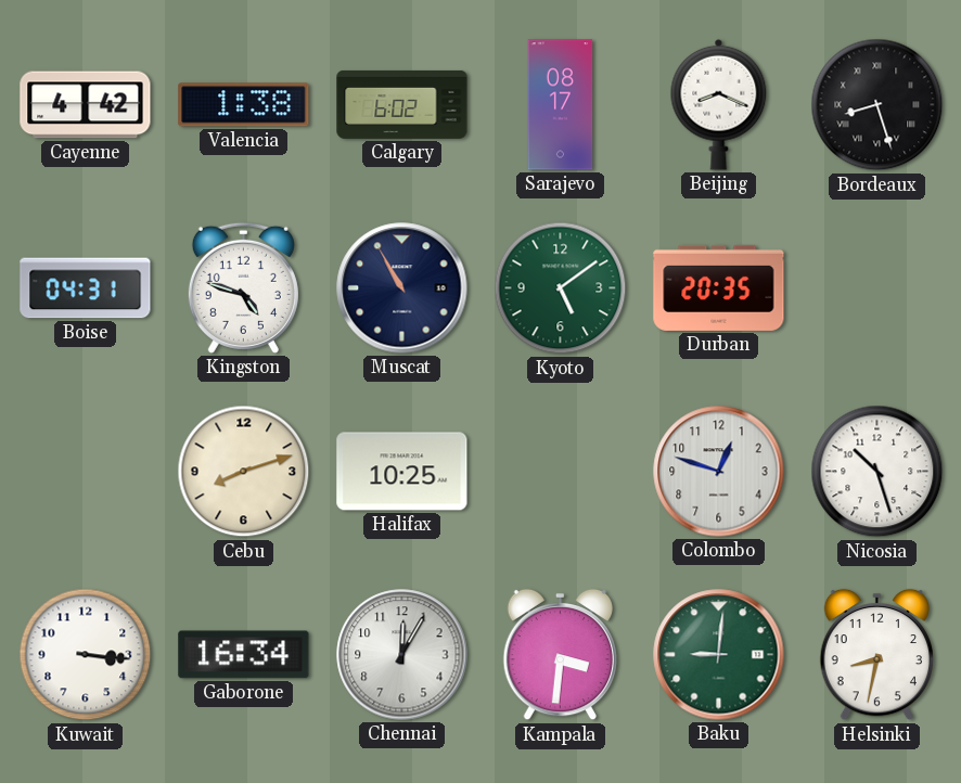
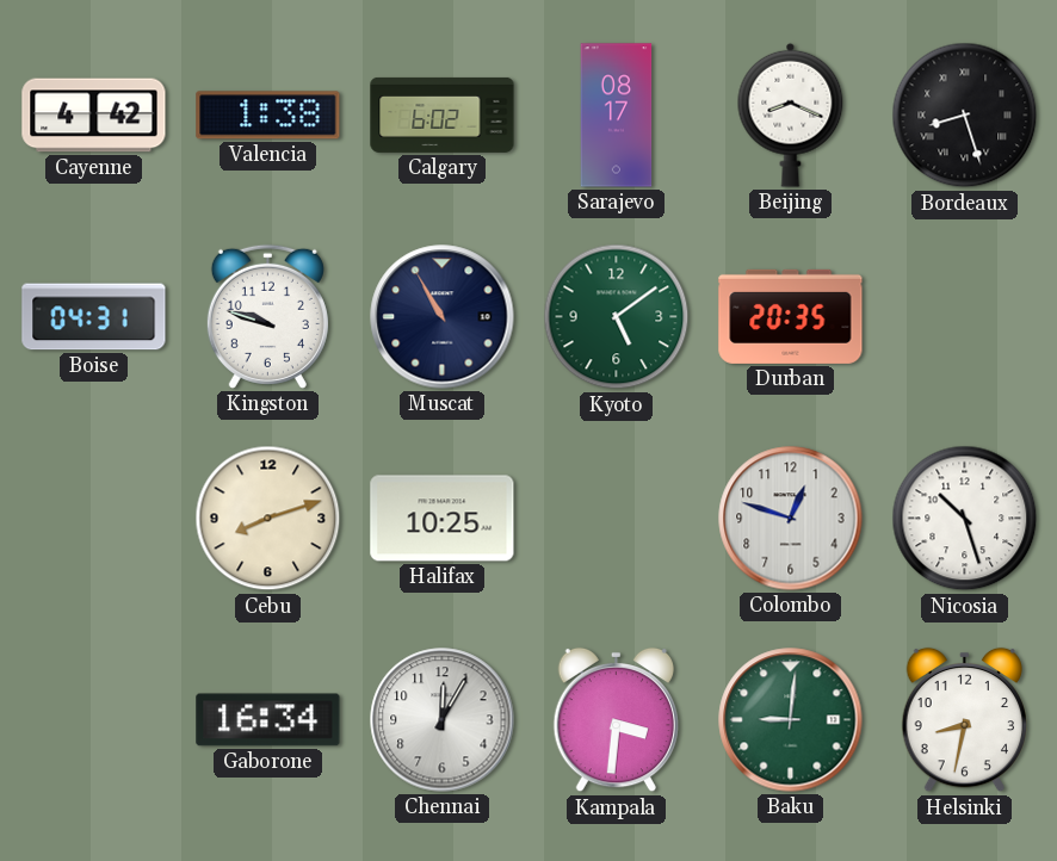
Kingston: 4:48 -> 9:48 (267, 316)
Kuwait: 3:16 -> none (86, 655)
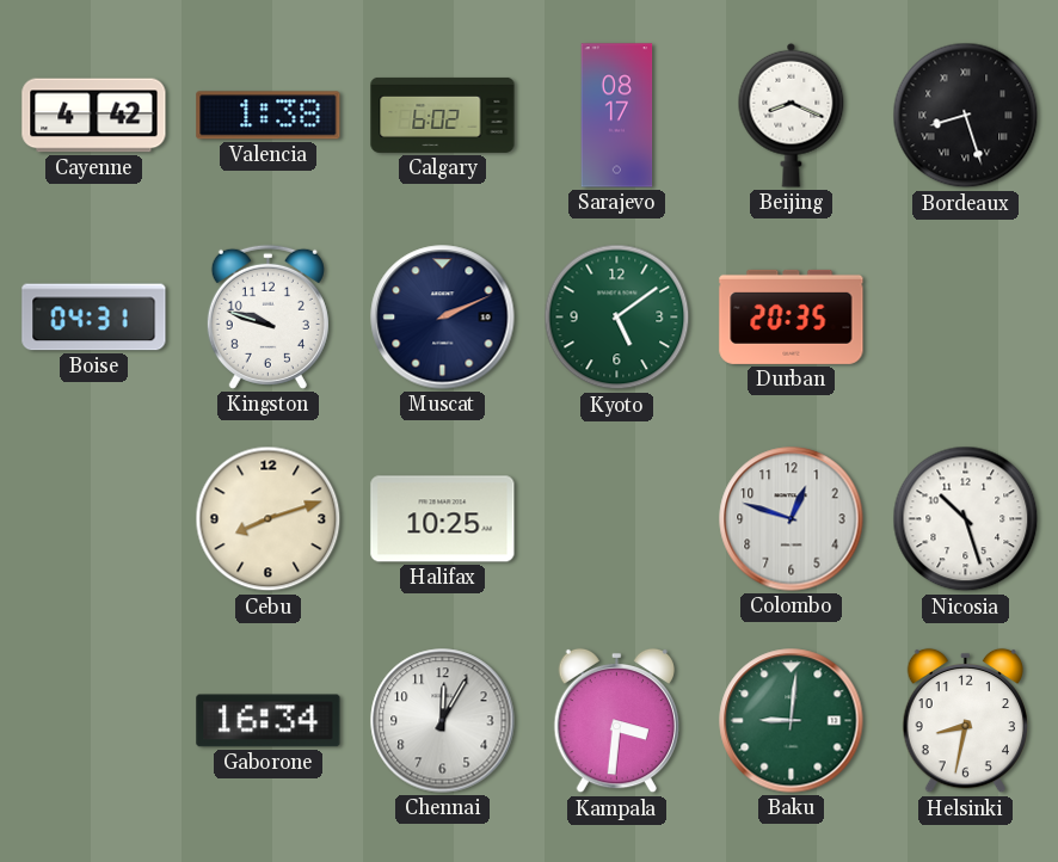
Muscat: 10:55 -> 2:11 (443, 318)
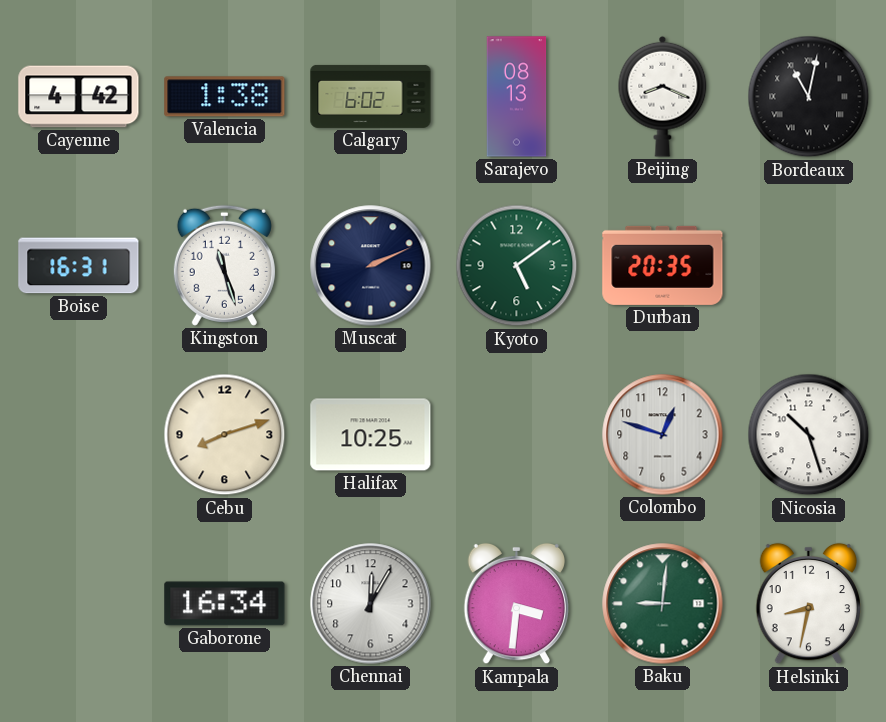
Sarajevo: 08:17 -> 08:13 (517, 97)
Bordeaux: 8:27 -> 11:02 (809, 97)
Boise: 04:31 -> 16:31 (79, 266)
Kingston: 9:48 -> 11:27 (224, 265)
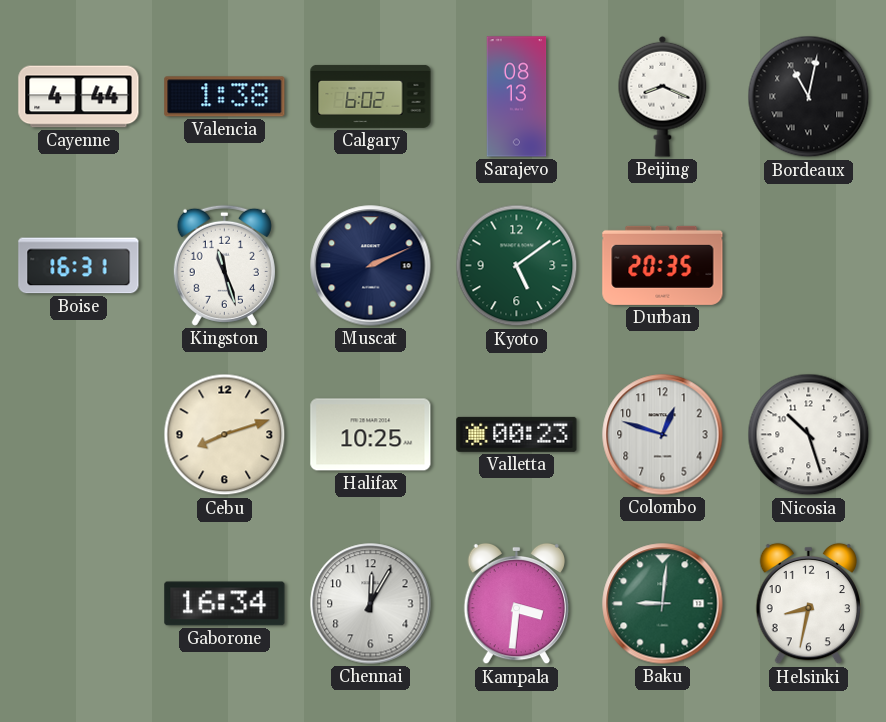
Cayenne: 4:42 -> 4:44 (79, 97)
Valletta: none -> 00:23 (517, 434)
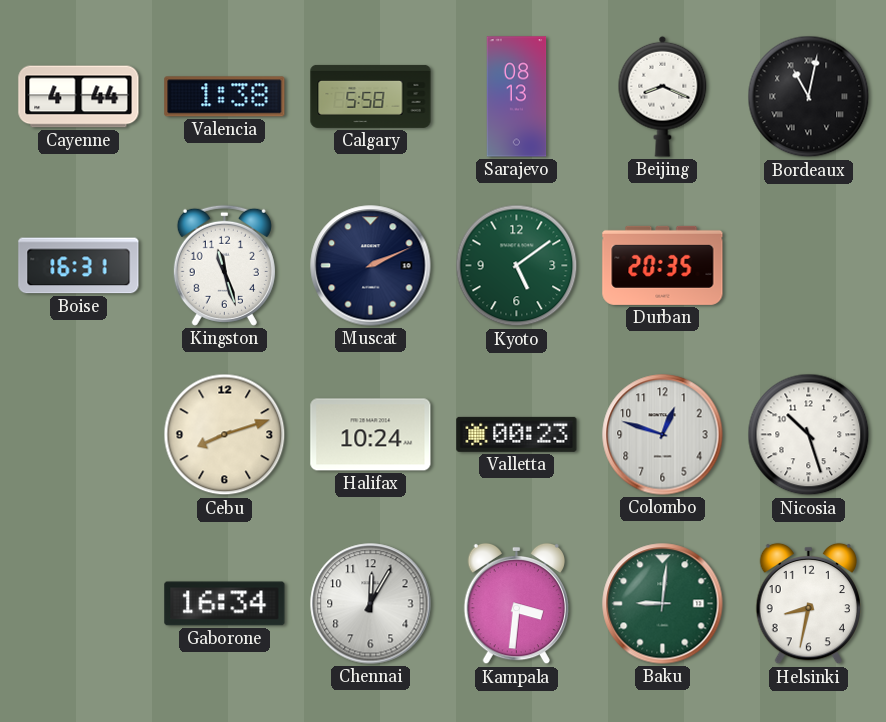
Calgary: 6:02 -> 5:58 (371, 96)
Halifax: 10:25 -> 10:24 (371, 435)
